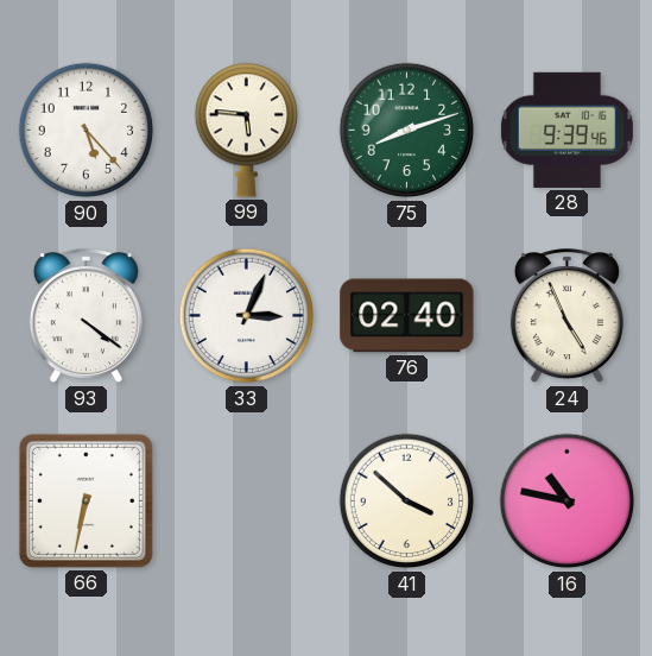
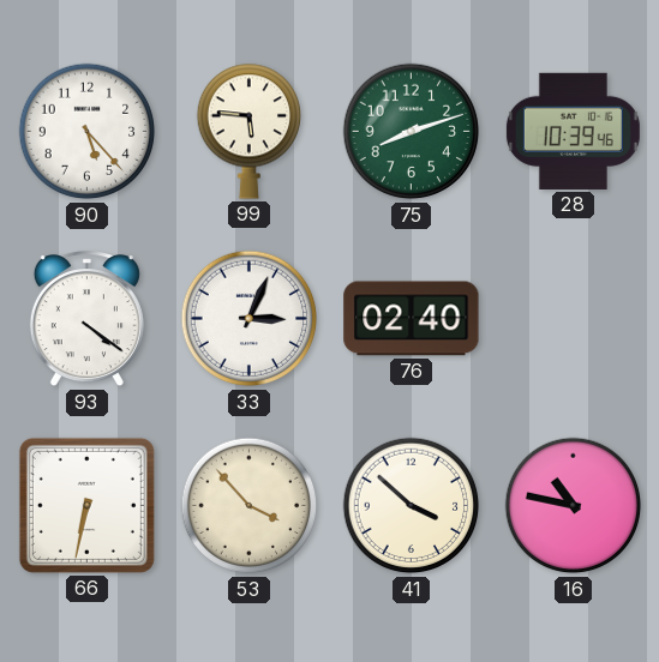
28: 9:39 -> 10:39 (573, 131)
24: 4:56 -> none (566, 316)
53: none -> 3:53 (250, 506)
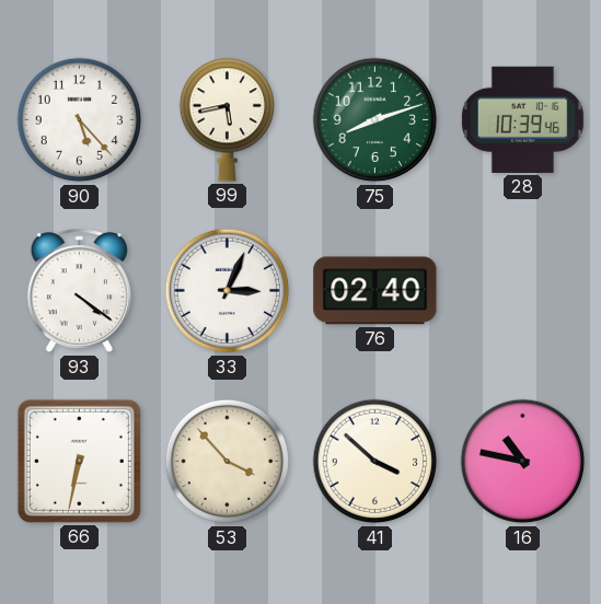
99: 5:46 -> 5:43 (227, 119)
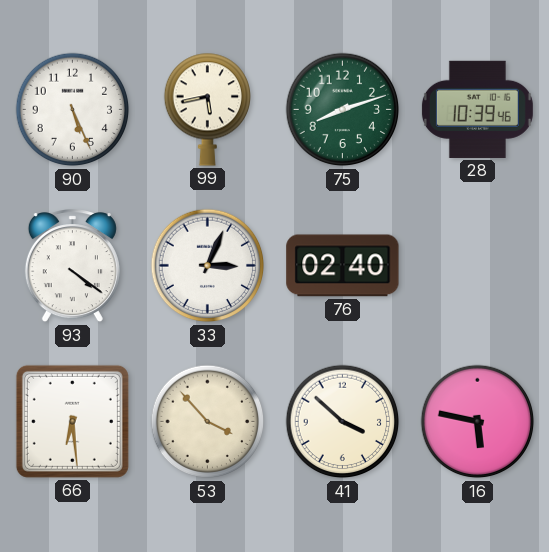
90: 5:23 -> 5:26 (73, 110)
66: 6:32 -> 6:29 (72, 421)
16: 10:47 -> 5:47 (478, 422)
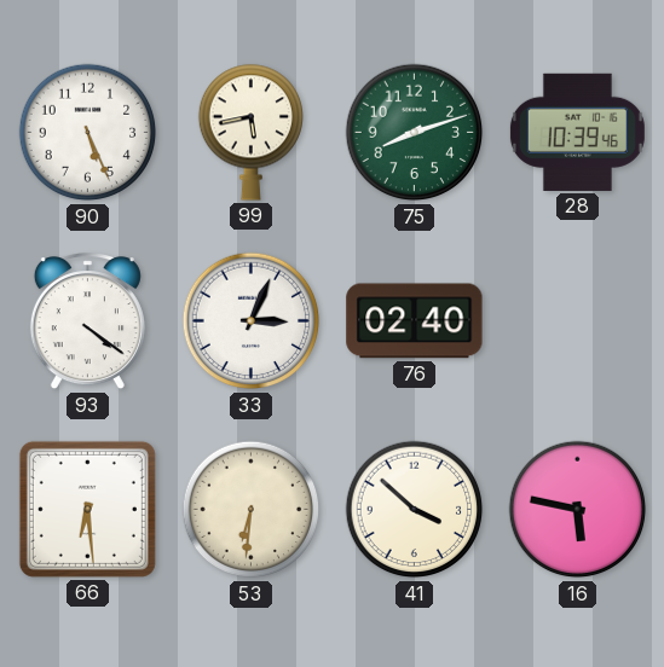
53: 3:53 -> 6:31 (252, 510)
